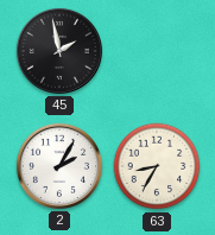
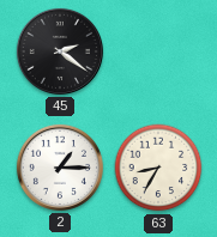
45: 1:58 -> 2:21 (60, 51)
2: 2:05 -> 1:15 (60, 168)
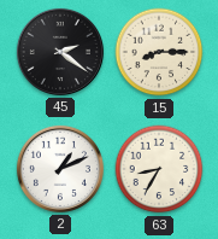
15: none -> 8:15 (159, 52)
2: 1:15 -> 1:11 (60, 169)
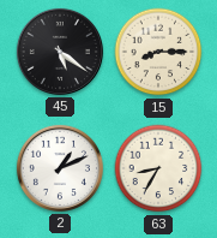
45: 2:21 -> 5:21 (60, 52)
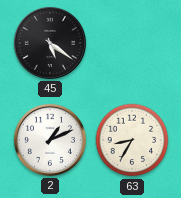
15: 8:15 -> none (158, 52)
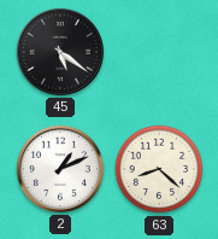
63: 8:35 -> 8:22 (159, 169)
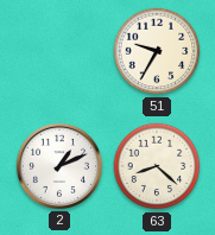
45: 5:21 -> none (60, 52)
51: none -> 9:35 (157, 51)
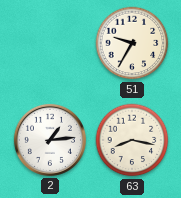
2: 1:11 -> 1:14 (50, 140)
63: 8:22 -> 8:17 (132, 140)
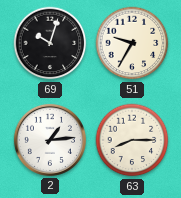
69: none -> 10:03 (50, 43)
63: 8:17 -> 8:15 (132, 140)
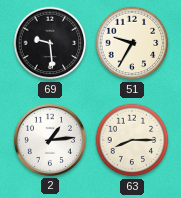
69: 10:03 -> 9:29 (50, 43)
